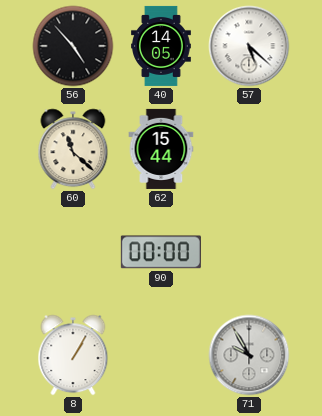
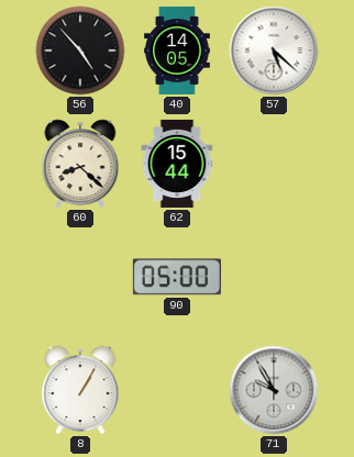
60: 11:22 -> 8:22 (80, 164)
90: 00:00 -> 05:00 (177, 277)
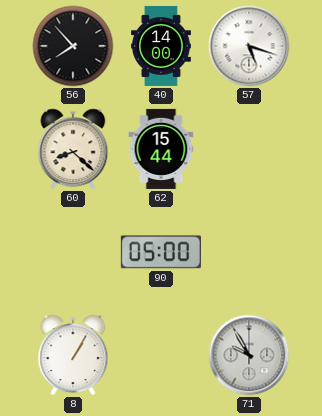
56: 4:53 -> 7:53 (73, 46)
40: 14:05 -> 14:00 (162, 46)
57: 5:22 -> 5:18 (249, 46)
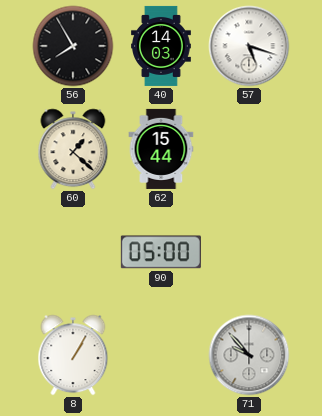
56: 7:53 -> 7:55 (73, 46)
40: 14:00 -> 14:03 (162, 46)
60: 8:22 -> 1:22 (73, 149)
71: 9:55 -> 9:53 (249, 355)
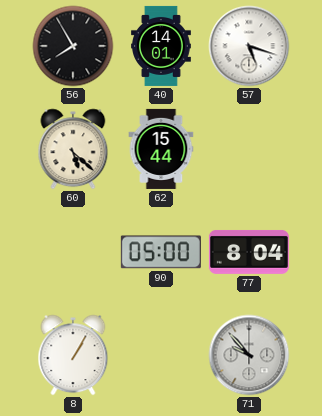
40: 14:03 -> 14:01 (162, 46)
60: 1:22 -> 5:22 (73, 149)
77: none -> 8:04 (249, 252)
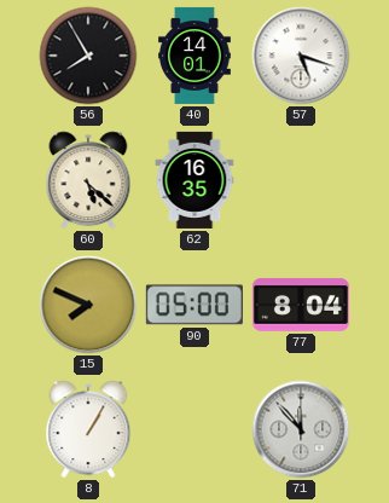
62: 15:44 -> 16:35 (194, 180)
15: none -> 7:49 (88, 305)
71: 9:53 -> 11:53 (301, 429)
